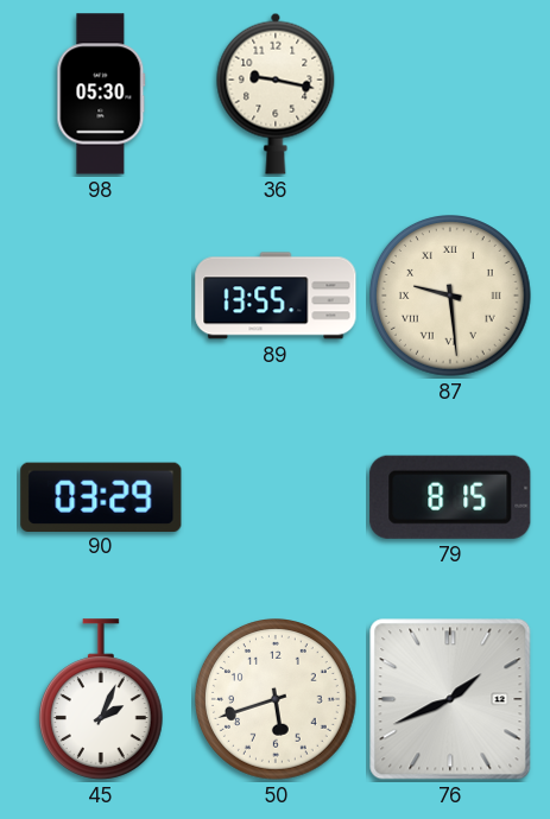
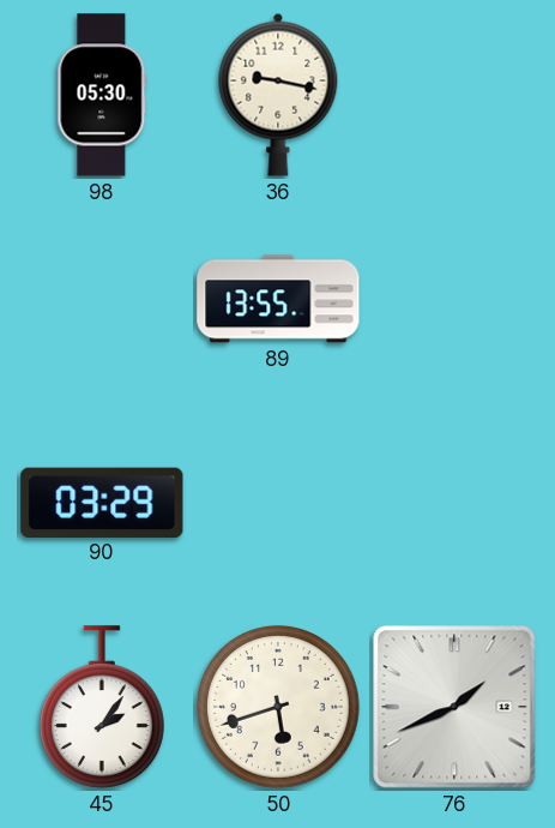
87: 9:29 -> none (451, 297)
79: 8:15 -> none (450, 497)
45: 2:04 -> 2:06 (102, 707)
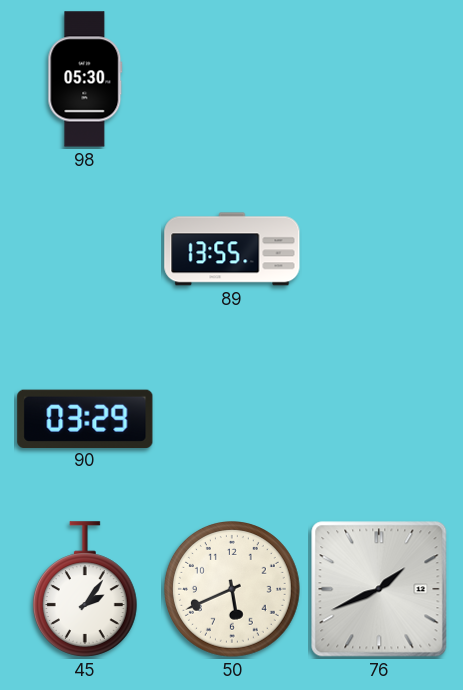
36: 9:17 -> none (278, 95)
50: 5:42 -> 5:41 (233, 590)
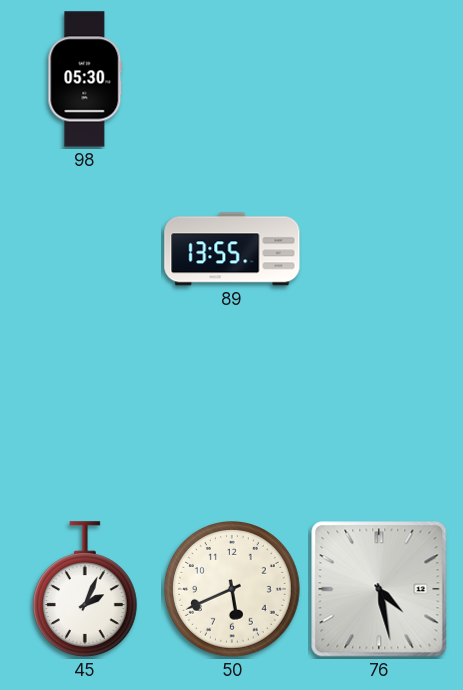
90: 03:29 -> none (85, 418)
45: 2:06 -> 2:04 (85, 589)
76: 1:41 -> 4:28 (379, 589)
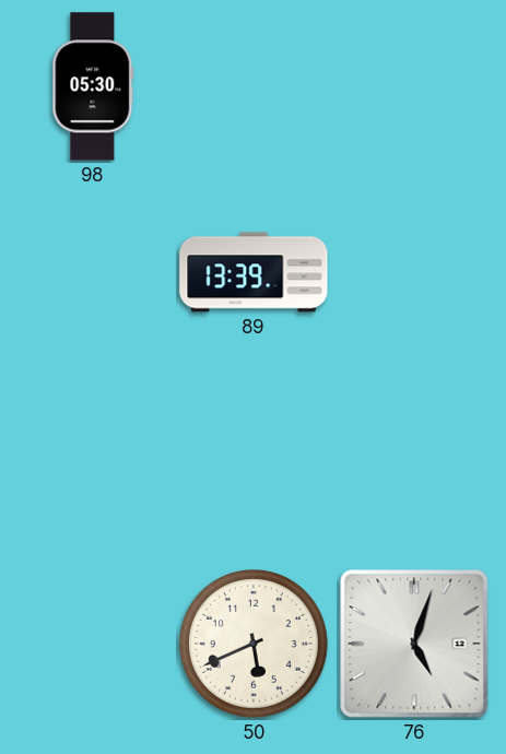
89: 13:55 -> 13:39 (254, 272)
45: 2:04 -> none (85, 589)
76: 4:28 -> 5:03 (414, 644)
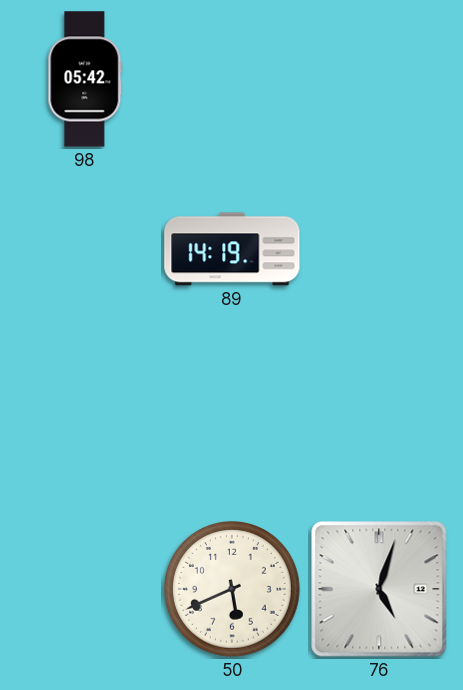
98: 05:30 -> 05:42 (85, 79)
89: 13:39 -> 14:19 (232, 249)
